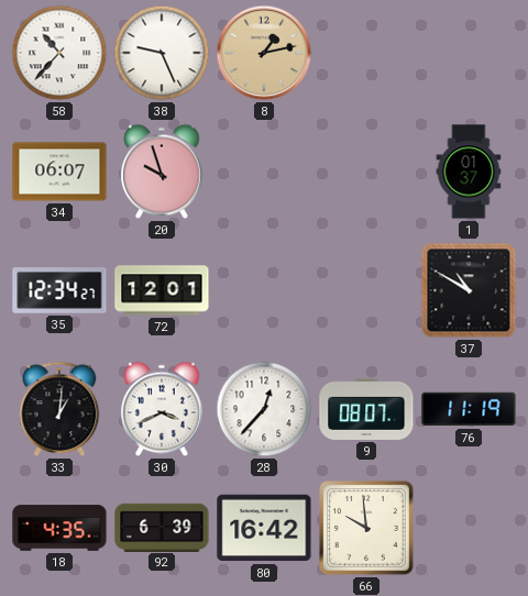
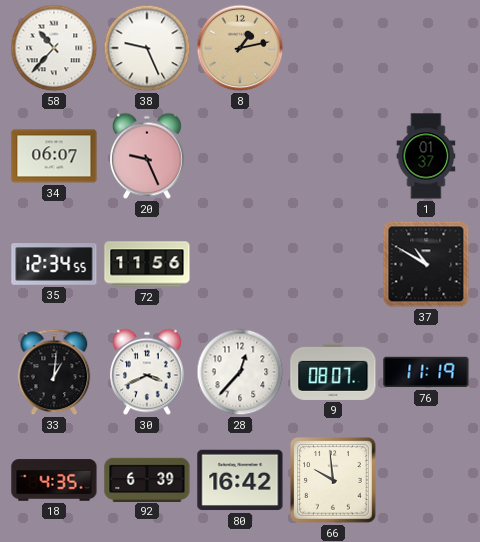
20: 9:57 -> 9:26 (147, 156)
35: 12:34:27 -> 12:34:55 (54, 264)
72: 12:01 -> 11:56 (147, 264)
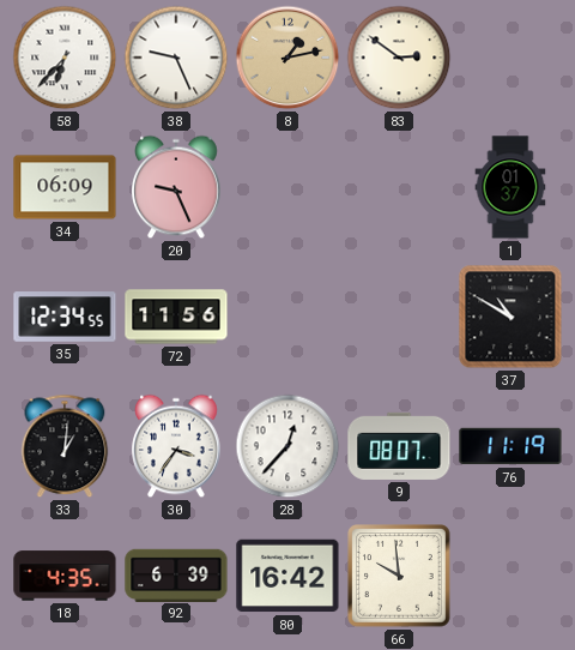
58: 10:37 -> 6:37 (65, 58)
83: none -> 2:51 (399, 58)
34: 06:07 -> 06:09 (65, 187)
30: 3:41 -> 3:36 (176, 446)
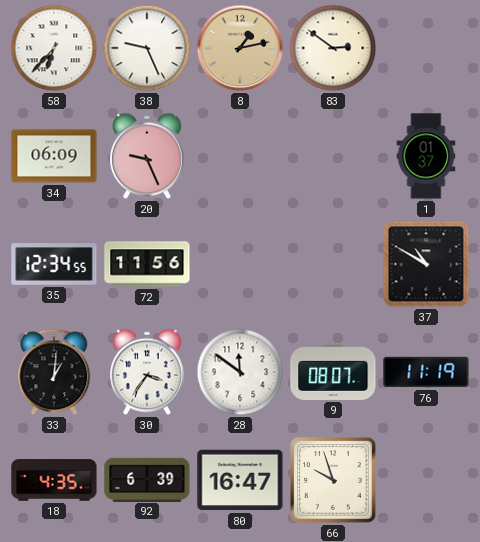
28: 12:37 -> 11:51 (240, 372)
80: 16:42 -> 16:47 (240, 480)
66: 9:59 -> 9:57 (333, 480)
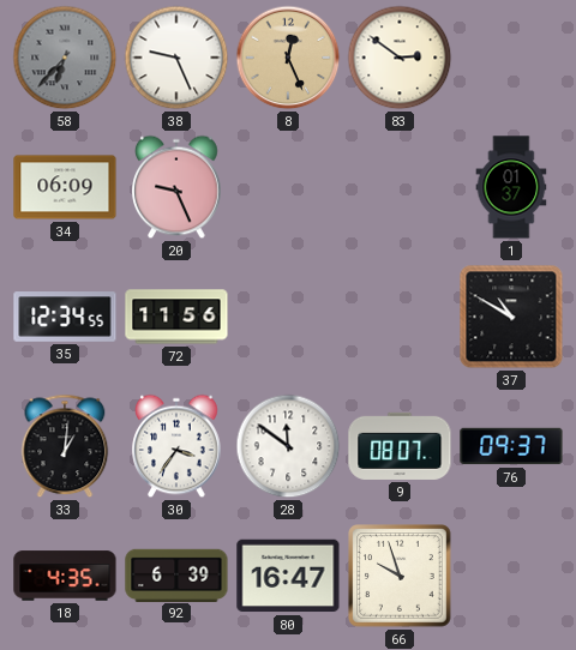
58 dial: white -> grey (65, 58)
8: 1:13 -> 12:26 (288, 58)
76: 11:19 -> 09:37 (511, 446)
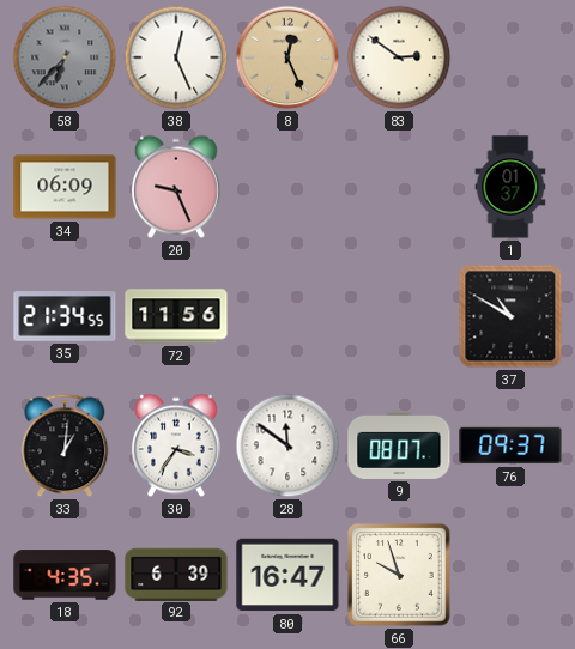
38: 9:26 -> 12:26 (176, 57)
35: 12:34 -> 21:34 (65, 316)
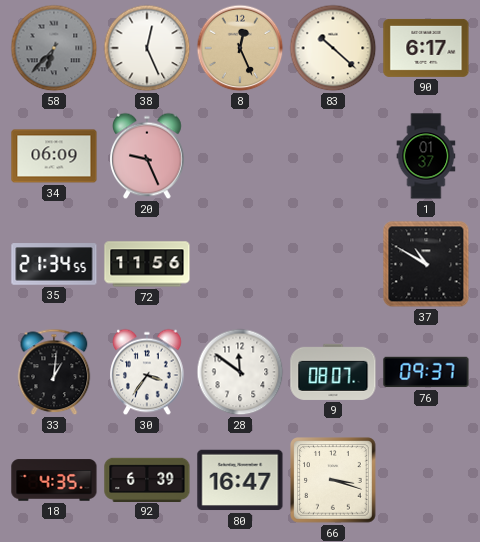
83: 2:51 -> 10:22 (333, 48)
90: none -> 6:17 (426, 48)
66: 9:57 -> 3:18 (333, 480)
